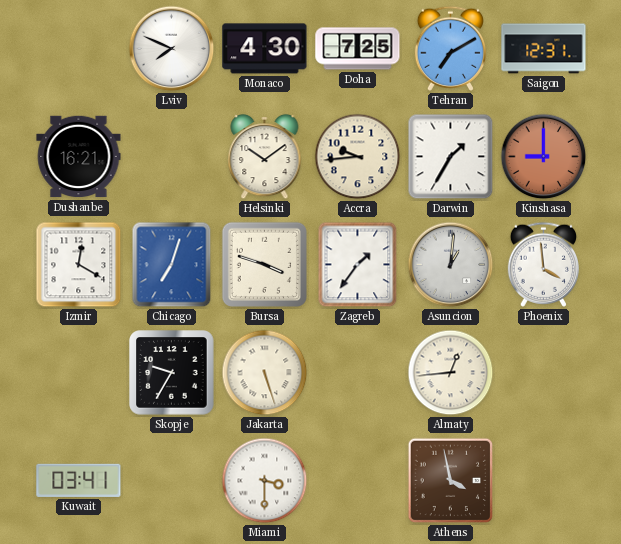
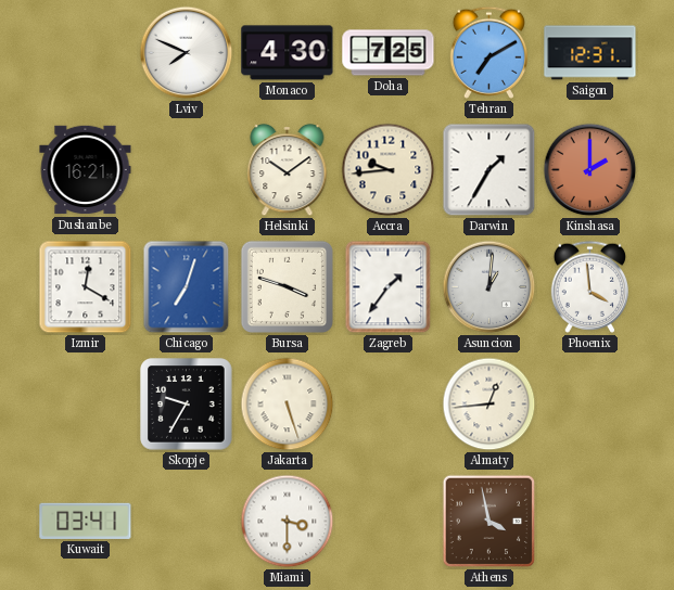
Kinshasa: 9:00 -> 2:00 (590, 170)
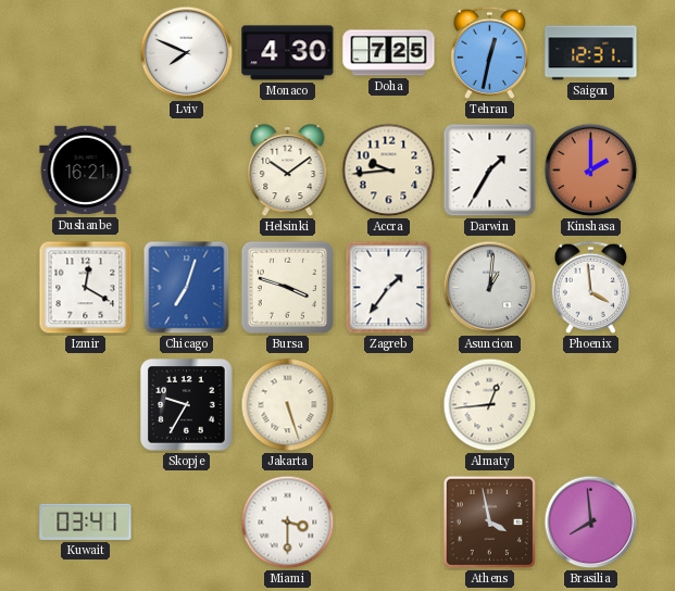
Tehran: 7:10 -> 12:32 (489, 52)
Brasilia: none -> 7:59 (591, 523)
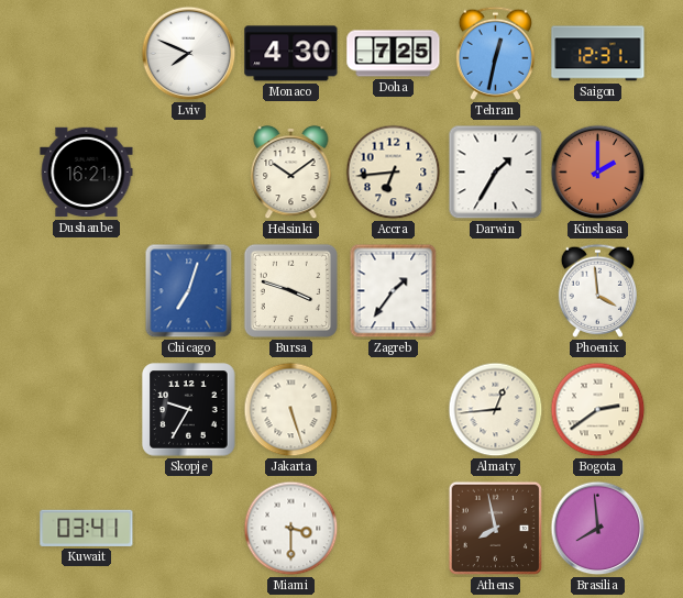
Accra: 9:44 -> 6:44 (394, 173)
Izmir: 12:20 -> none (86, 288)
Asuncion: 1:01 -> none (490, 288)
Bogota: none -> 2:39 (598, 410)
Athens: 3:58 -> 7:58 (496, 529)
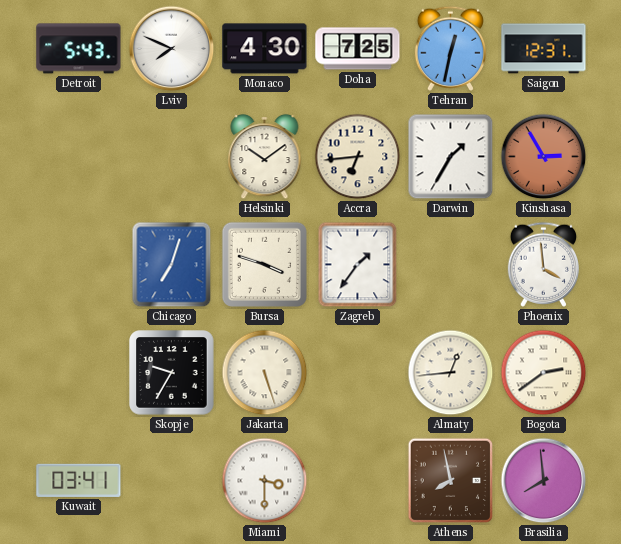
Detroit: none -> 5:43 (79, 49)
Dushanbe: 16:21 -> none (87, 173)
Kinshasa: 2:00 -> 2:55 (544, 157)
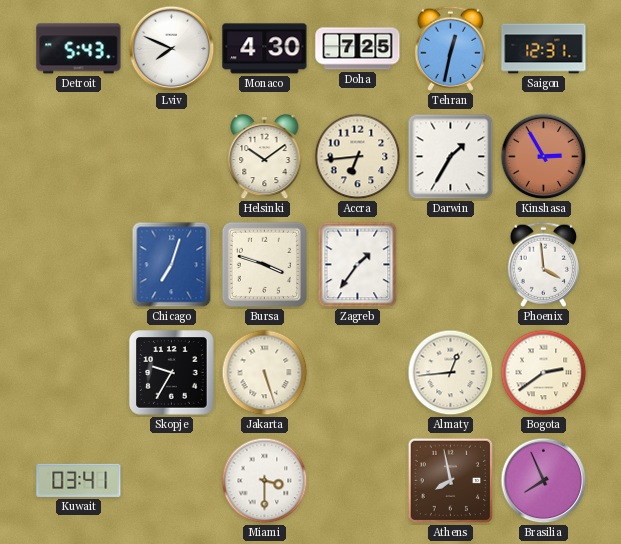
Brasilia: 7:59 -> 7:56 (544, 481)
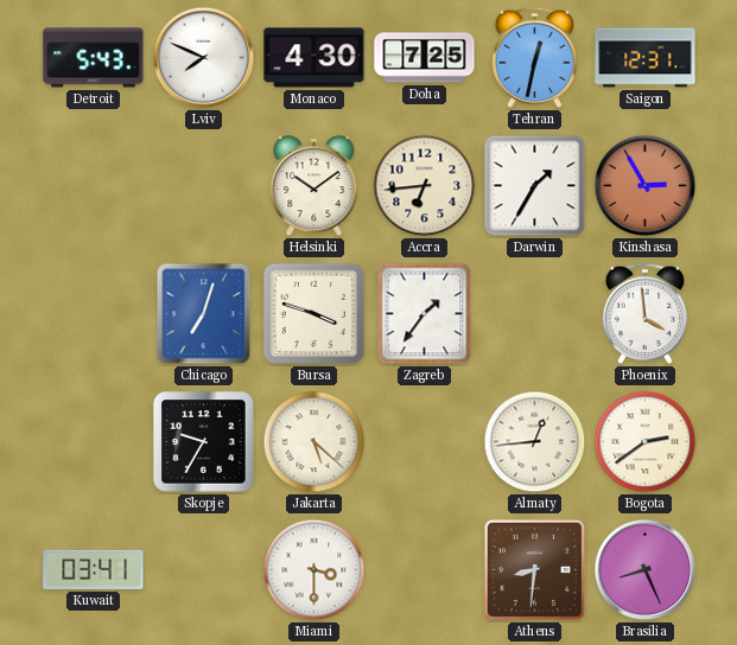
Jakarta: 5:27 -> 5:22 (315, 442)
Athens: 7:58 -> 8:31 (535, 570)
Brasilia: 7:56 -> 8:26 (646, 570)
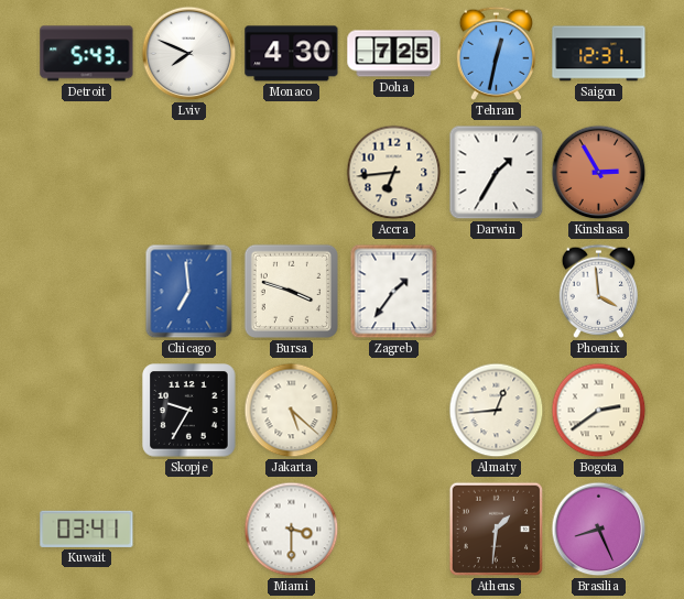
Helsinki: 10:09 -> none (315, 186)
Chicago: 7:03 -> 6:59 (189, 292)
Athens: 8:31 -> 1:31 (497, 530)
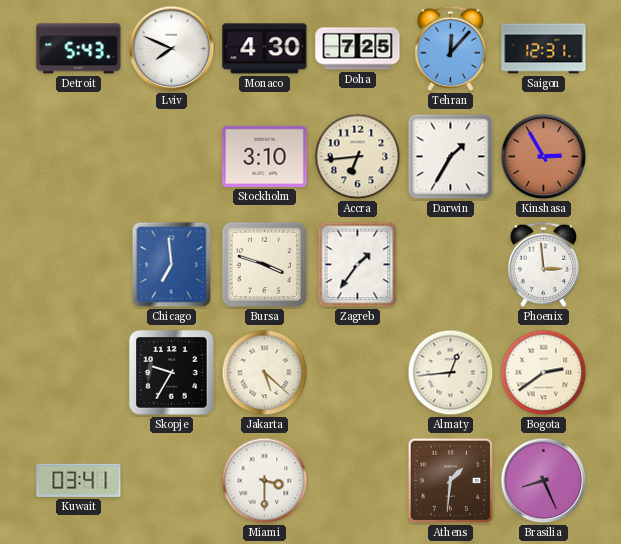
Tehran: 12:32 -> 12:07 (450, 48)
Stockholm: none -> 3:10 (265, 156)
Phoenix: 3:59 -> 2:59 (543, 264)
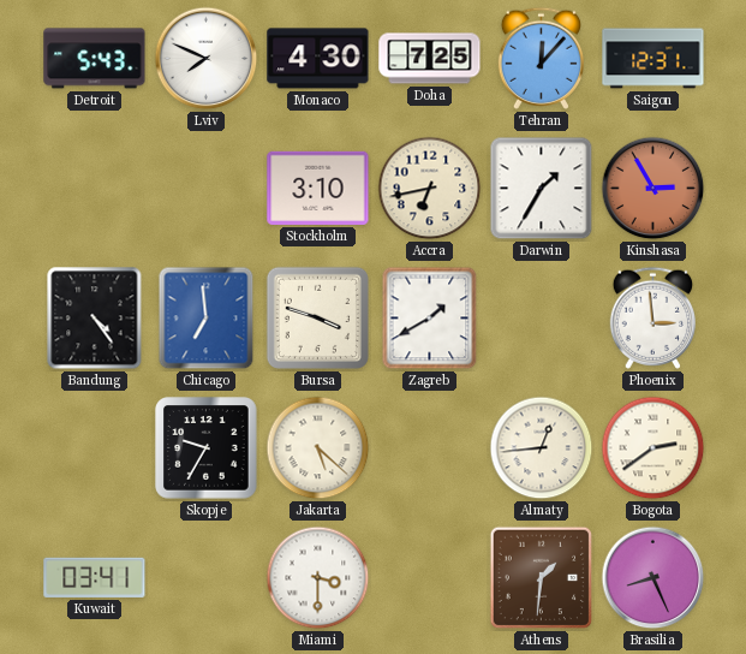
Accra: 6:44 -> 6:43 (430, 189)
Bandung: none -> 4:24 (95, 319)
Zagreb: 1:36 -> 1:40 (430, 319)
